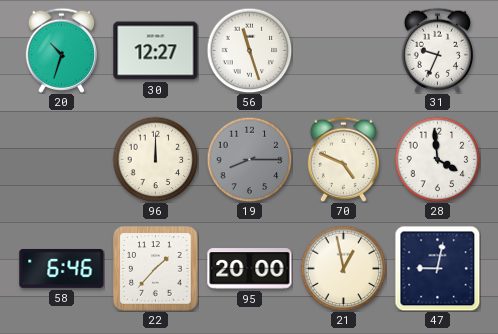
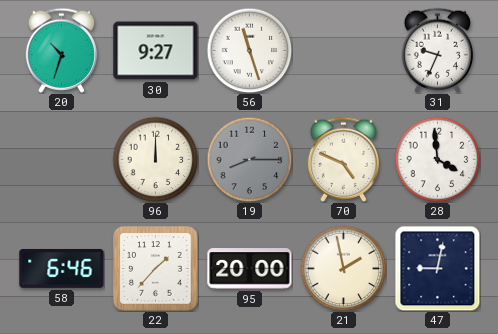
30: 12:27 -> 9:27 (156, 51)
21: 12:58 -> 1:58 (343, 268)
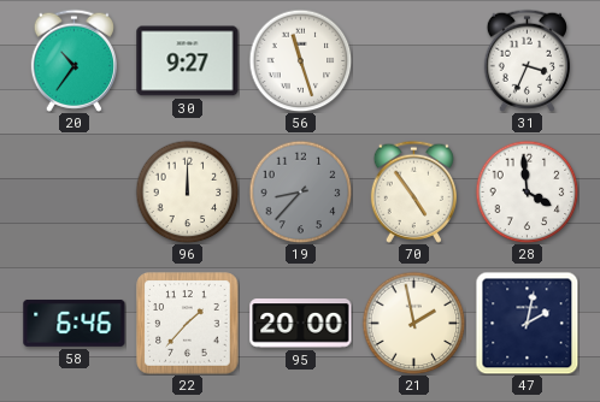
20: 10:33 -> 10:36 (73, 60)
31: 9:34 -> 3:34 (527, 60)
19: 8:15 -> 8:37 (300, 191)
70: 4:49 -> 4:54 (413, 191)
47: 9:02 -> 2:02 (527, 323)
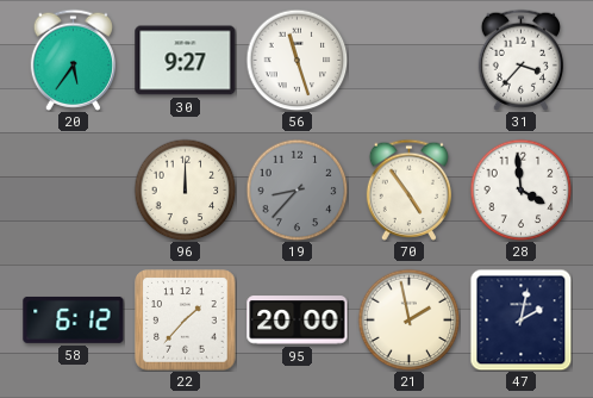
20: 10:36 -> 5:36 (73, 60)
31: 3:34 -> 3:37 (520, 60)
58: 6:46 -> 6:12 (74, 319)
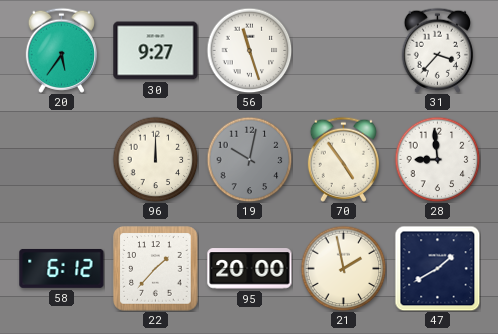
19: 8:37 -> 10:02 (249, 159)
28: 3:59 -> 8:59 (437, 159)
47: 2:02 -> 1:40 (437, 268)
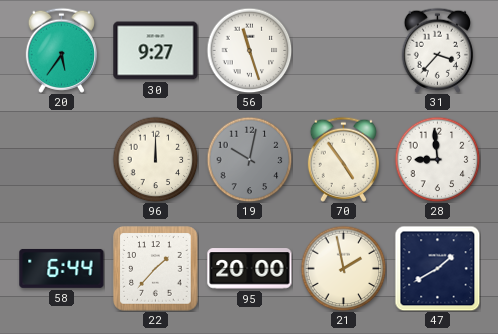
58: 6:12 -> 6:44 (62, 268)
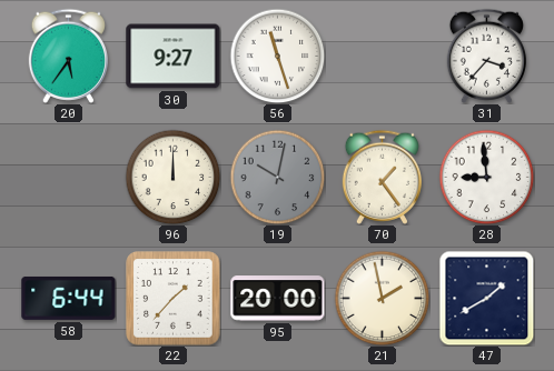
70: 4:54 -> 1:24 (382, 177)
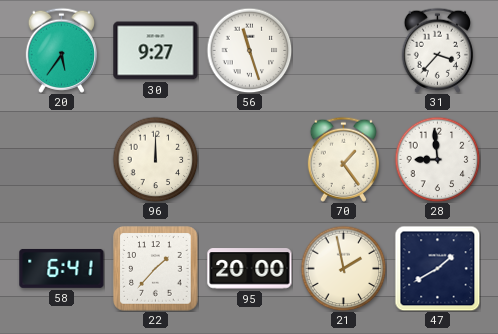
19: 10:02 -> none (277, 177)
58: 6:44 -> 6:41 (62, 268)
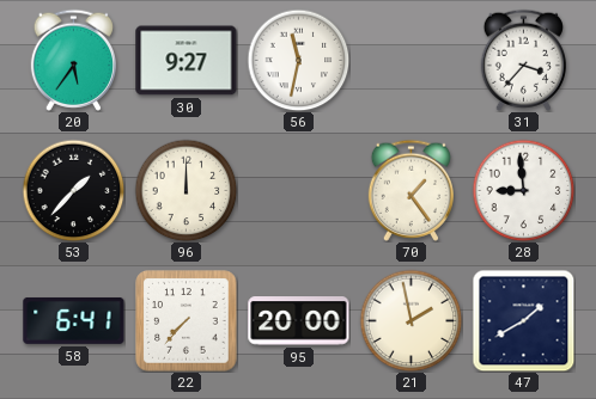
56: 11:27 -> 11:32 (298, 60)
53: none -> 1:37 (73, 190)
22: 1:37 -> 7:37 (187, 321)
